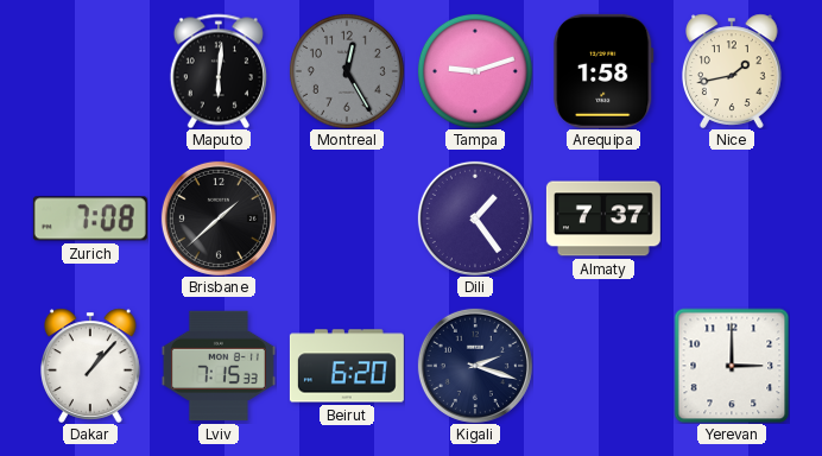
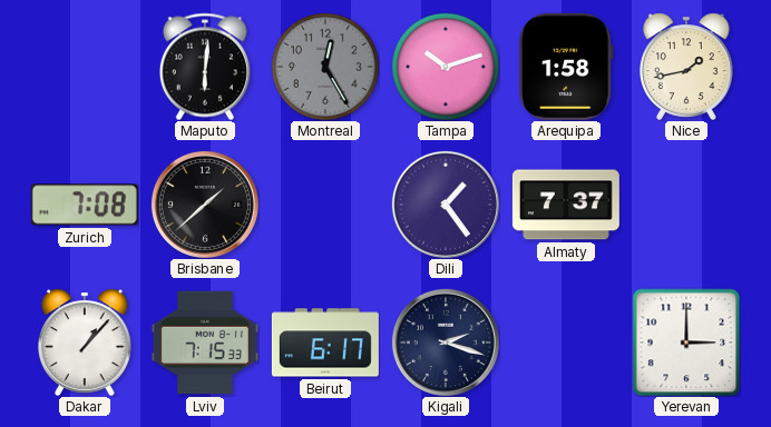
Tampa: 9:12 -> 10:12 (446, 67)
Beirut: 6:20 -> 6:17 (325, 342)
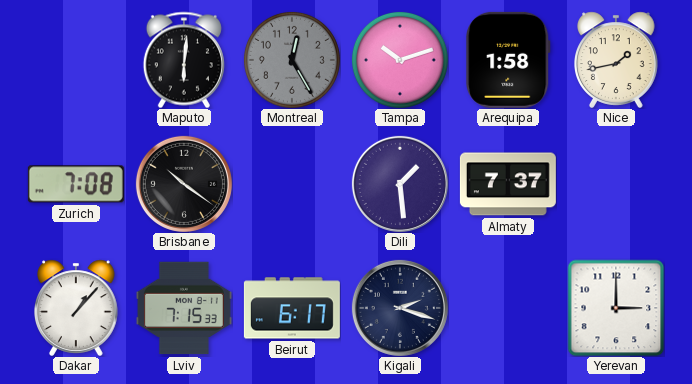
Brisbane: 1:38 -> 10:21 (184, 184)
Dili: 1:24 -> 1:29 (400, 184)
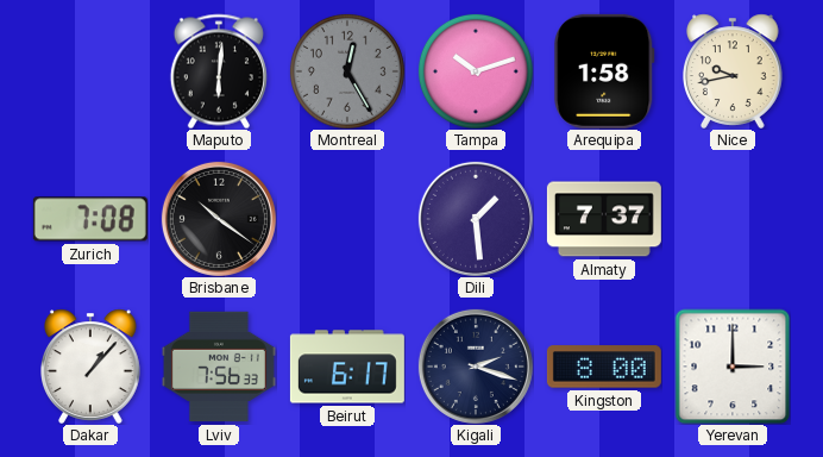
Nice: 1:43 -> 9:43 (734, 71)
Lviv: 7:15 -> 7:56 (219, 367)
Kingston: none -> 8:00 (604, 367)
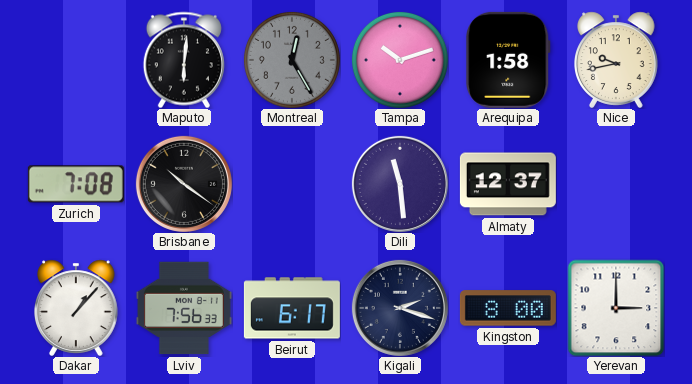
Dili: 1:29 -> 11:29 (400, 184)
Almaty: 7:37 -> 12:37 (508, 184)
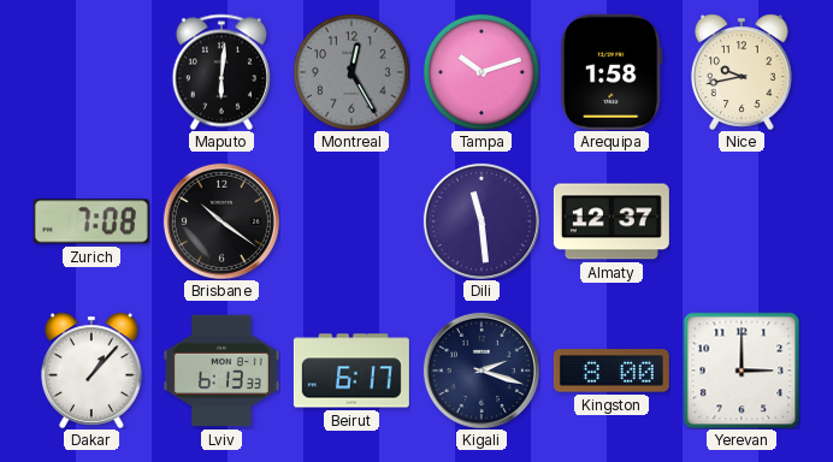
Lviv: 7:56 -> 6:13 (221, 371)
